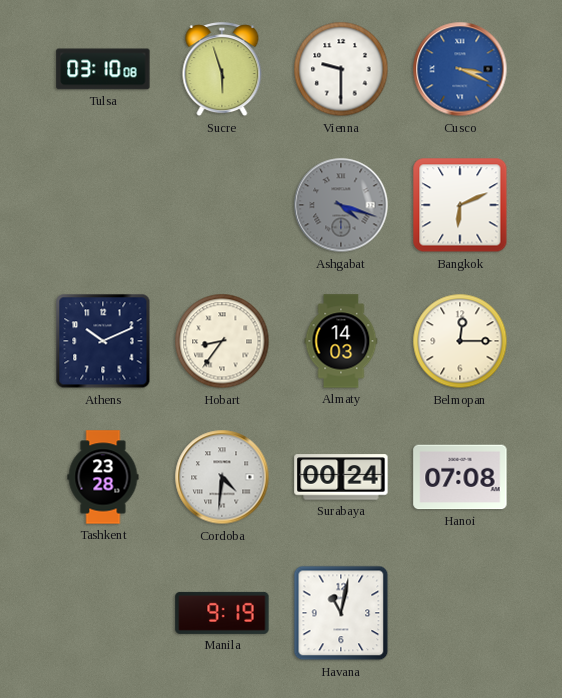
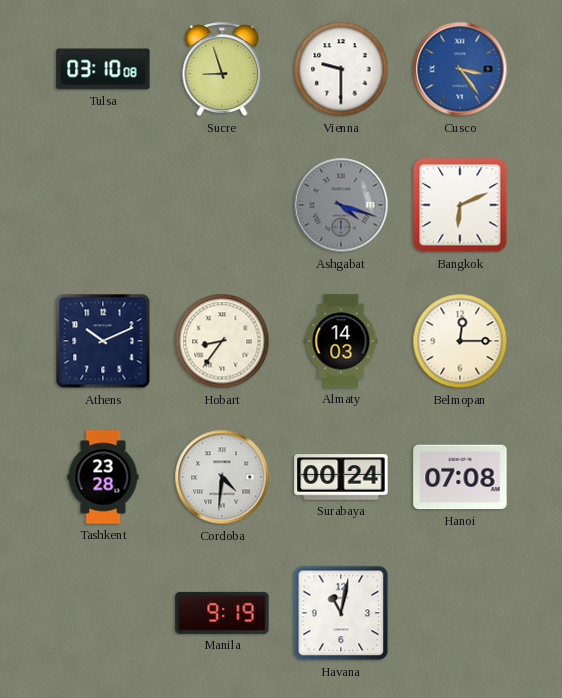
Sucre: 5:57 -> 8:57 (222, 70)
Cusco: 3:19 -> 3:24 (460, 69)
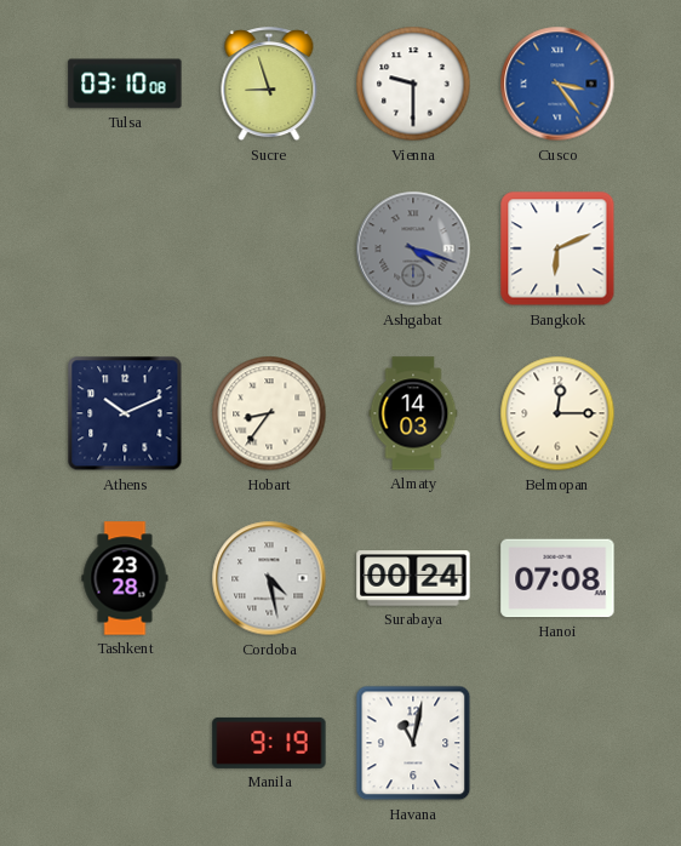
Cordoba: 4:31 -> 4:28 (269, 578)
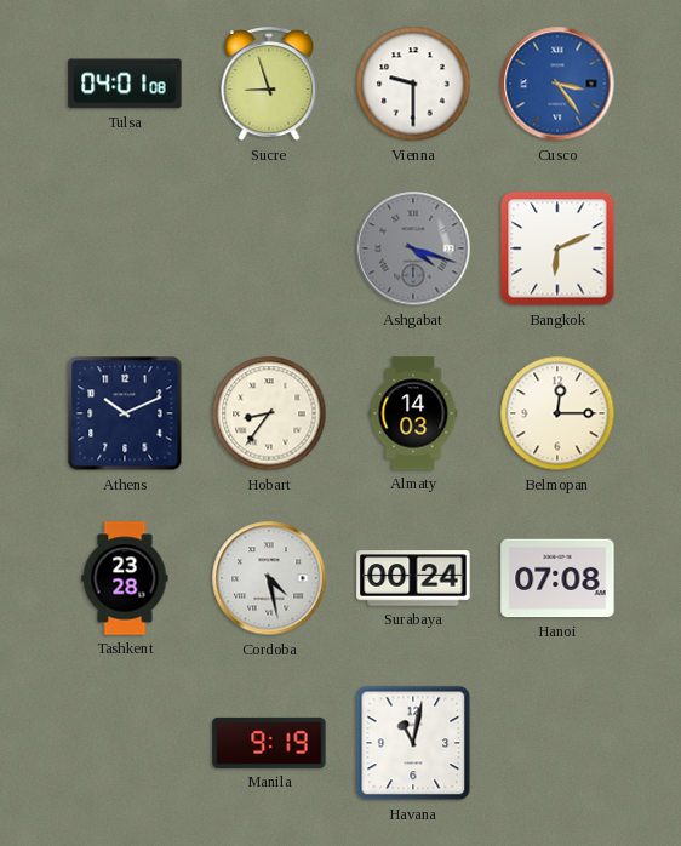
Tulsa: 03:10 -> 04:01 (125, 84)
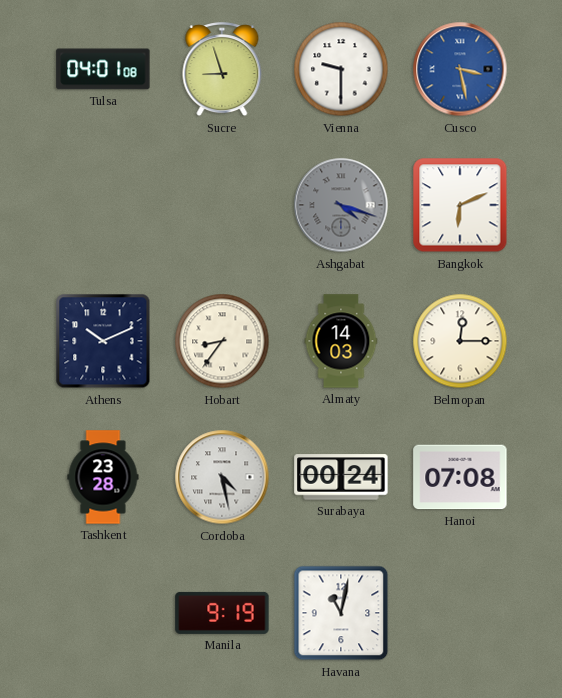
Cusco: 3:24 -> 3:28 (460, 69)
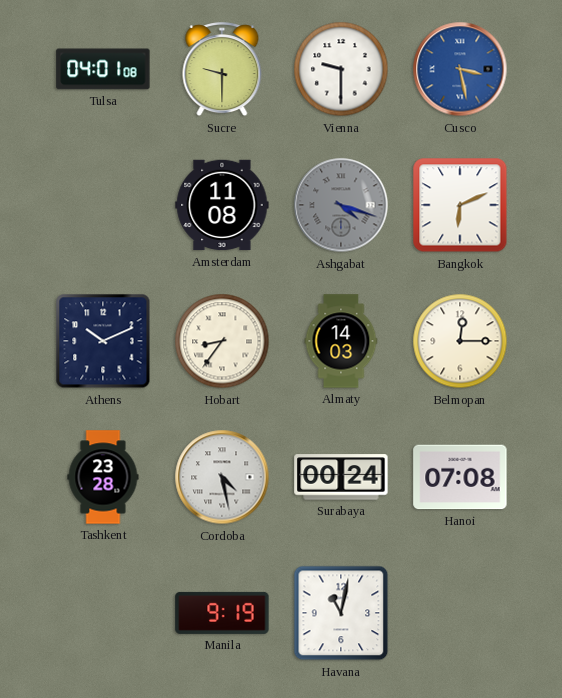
Sucre: 8:57 -> 9:30 (222, 70)
Amsterdam: none -> 11:08 (222, 205)
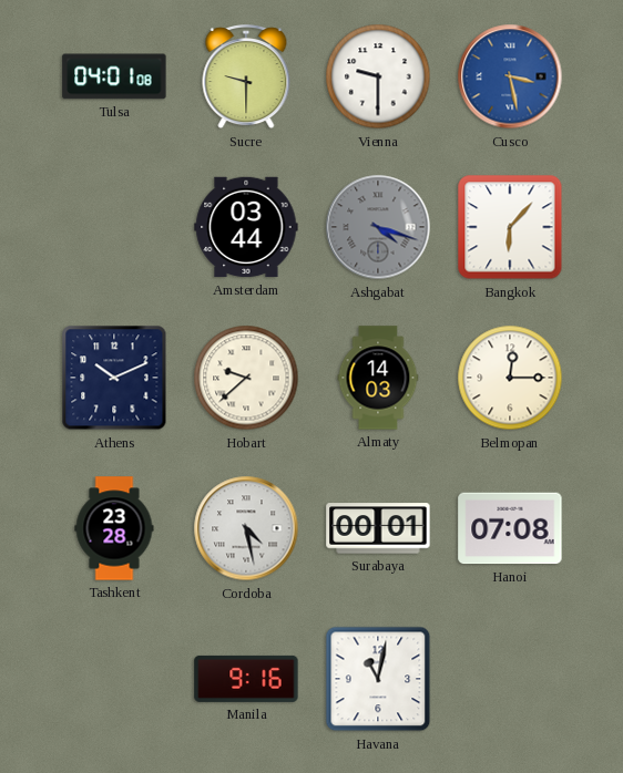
Amsterdam: 11:08 -> 03:44 (246, 227)
Bangkok: 6:11 -> 6:07 (510, 227)
Hobart: 8:36 -> 9:38 (246, 378)
Surabaya: 00:24 -> 00:01 (378, 528)
Manila: 9:19 -> 9:16 (246, 679)
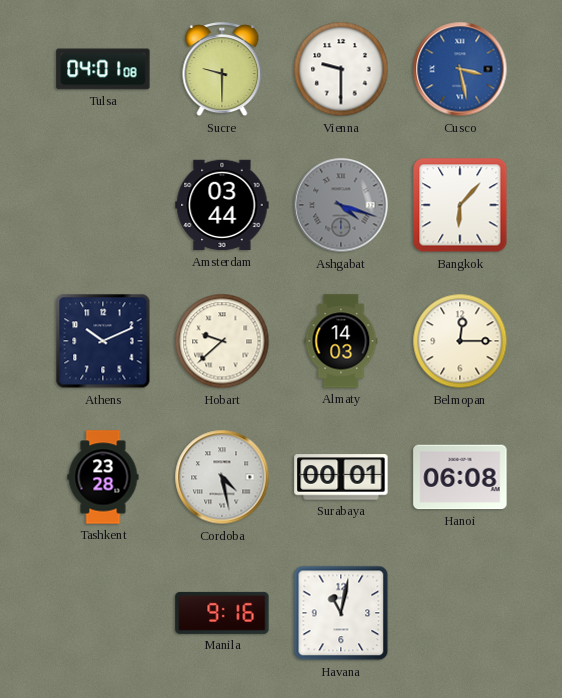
Hanoi: 07:08 -> 06:08 (460, 477)
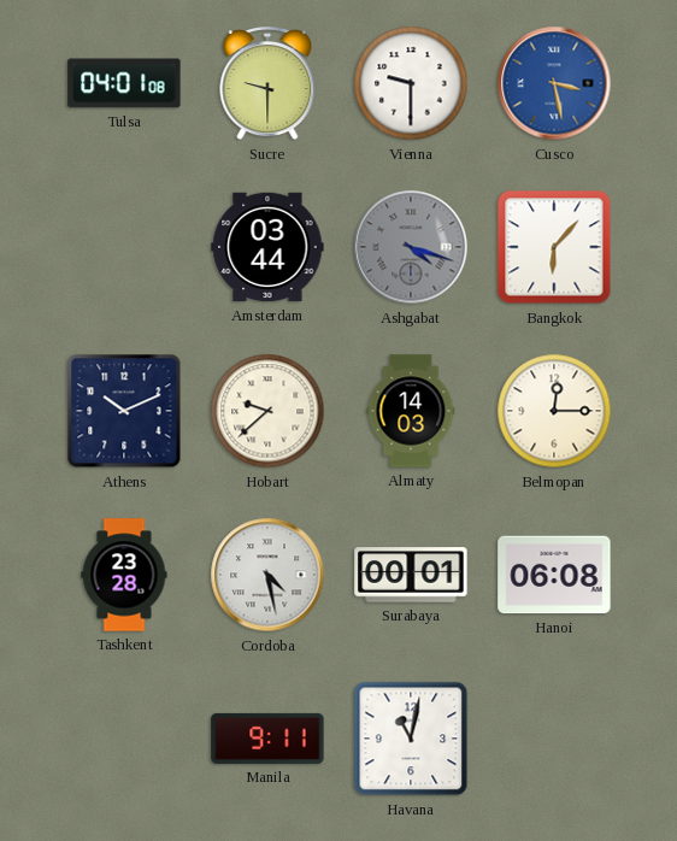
Manila: 9:16 -> 9:11 (267, 739)
